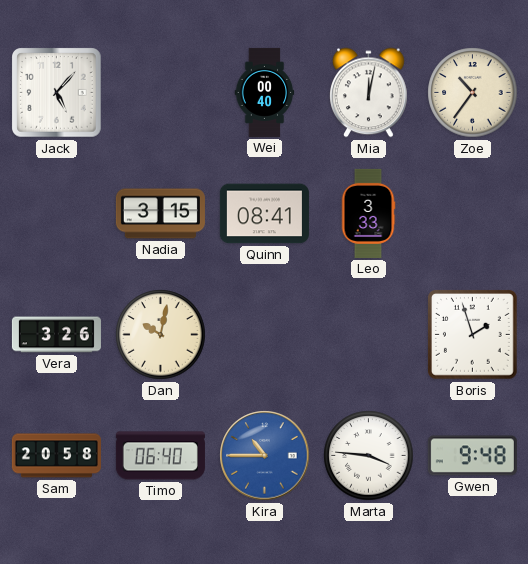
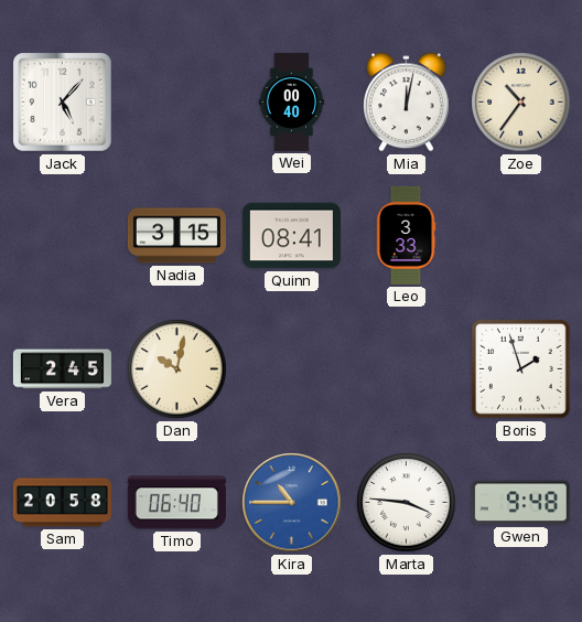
Vera: 3:26 -> 2:45 (62, 369)
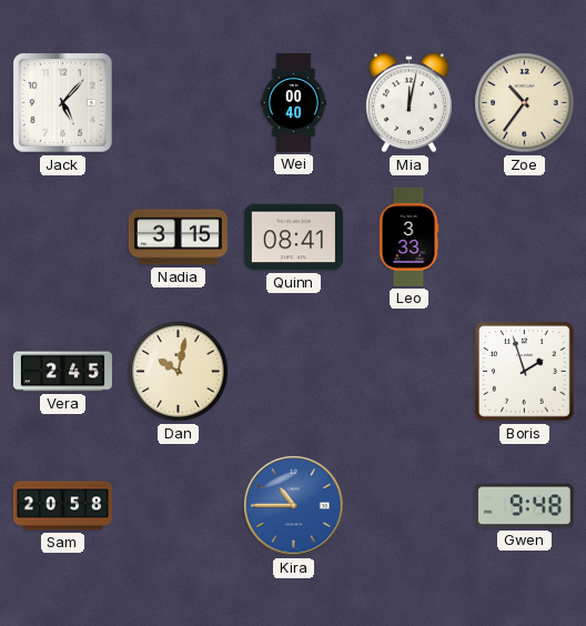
Timo: 06:40 -> none (176, 503)
Marta: 3:46 -> none (407, 503)
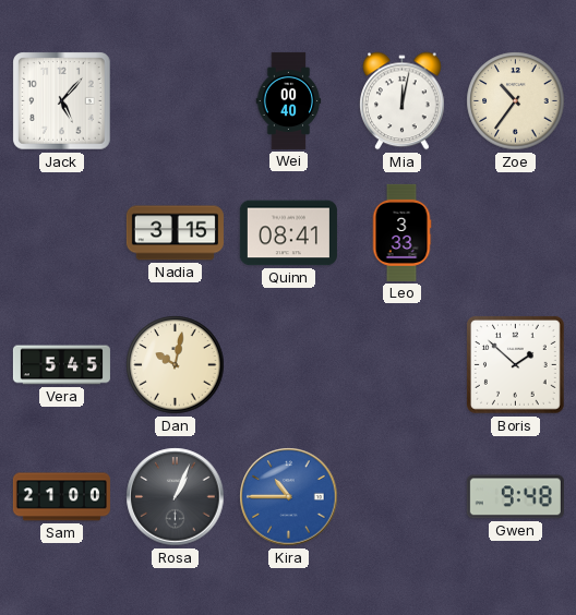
Vera: 2:45 -> 5:45 (61, 365)
Boris: 1:57 -> 1:52 (516, 365)
Sam: 20:58 -> 21:00 (61, 497)
Rosa: none -> 1:04 (176, 497)
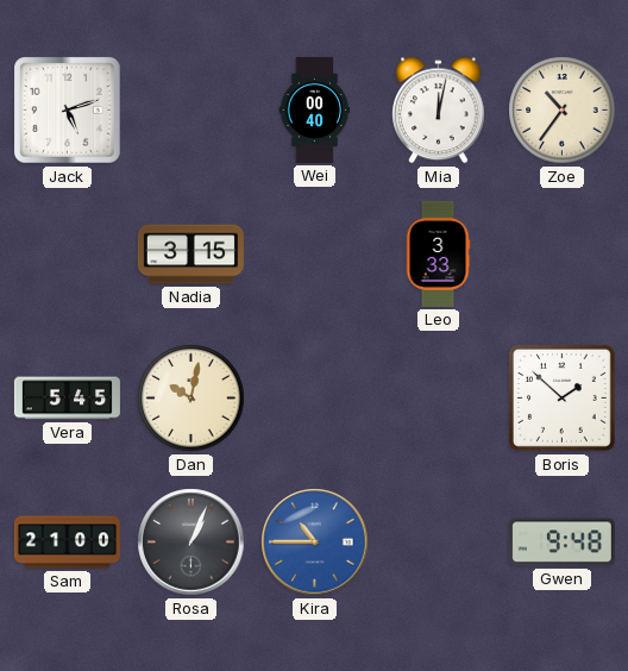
Jack: 5:07 -> 5:12 (68, 111)
Quinn: 08:41 -> none (288, 233)
